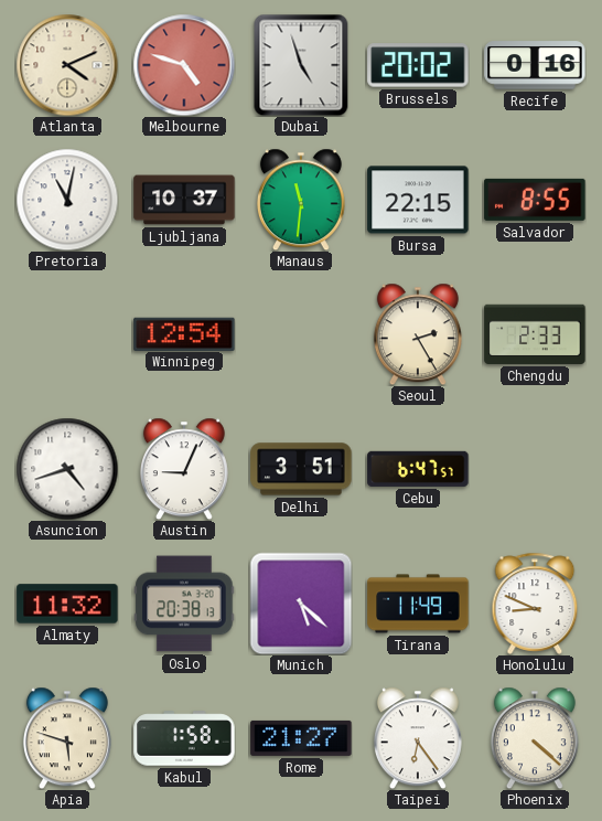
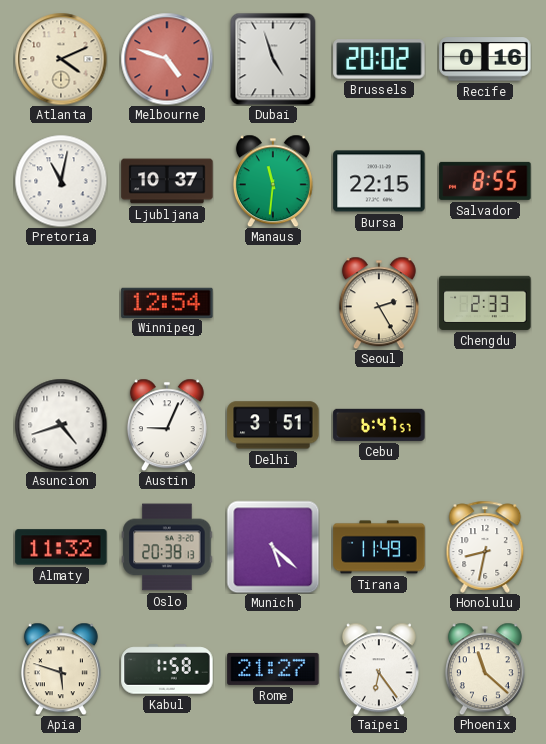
Honolulu: 8:49 -> 8:32 (485, 547)
Phoenix: 4:22 -> 11:22 (485, 669)
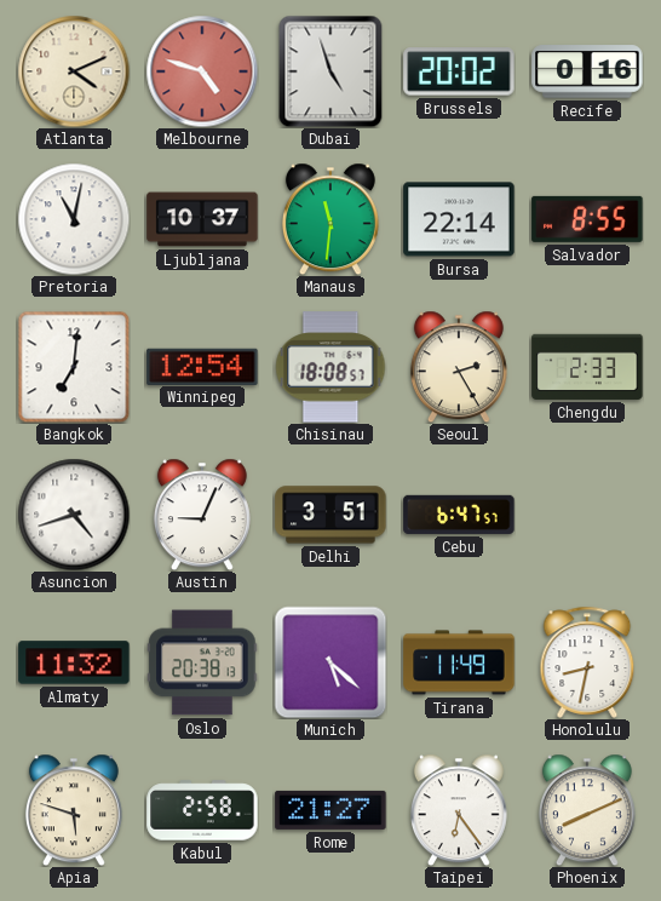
Bursa: 22:15 -> 22:14 (459, 219)
Bangkok: none -> 7:01 (74, 367)
Chisinau: none -> 18:08 (330, 367)
Kabul: 1:58 -> 2:58 (202, 810)
Phoenix: 11:22 -> 8:11 (587, 810)
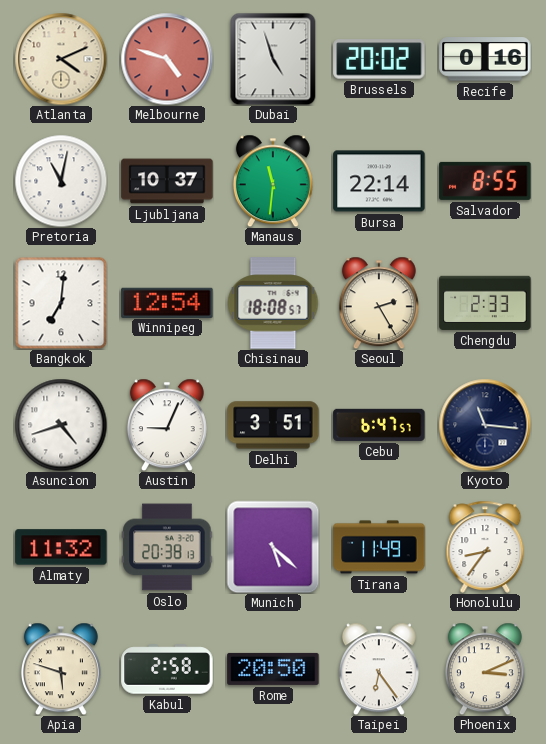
Kyoto: none -> 11:16 (485, 425)
Honolulu: 8:32 -> 8:36 (485, 547)
Rome: 21:27 -> 20:50 (273, 669)
Phoenix: 8:11 -> 3:11 (485, 669)
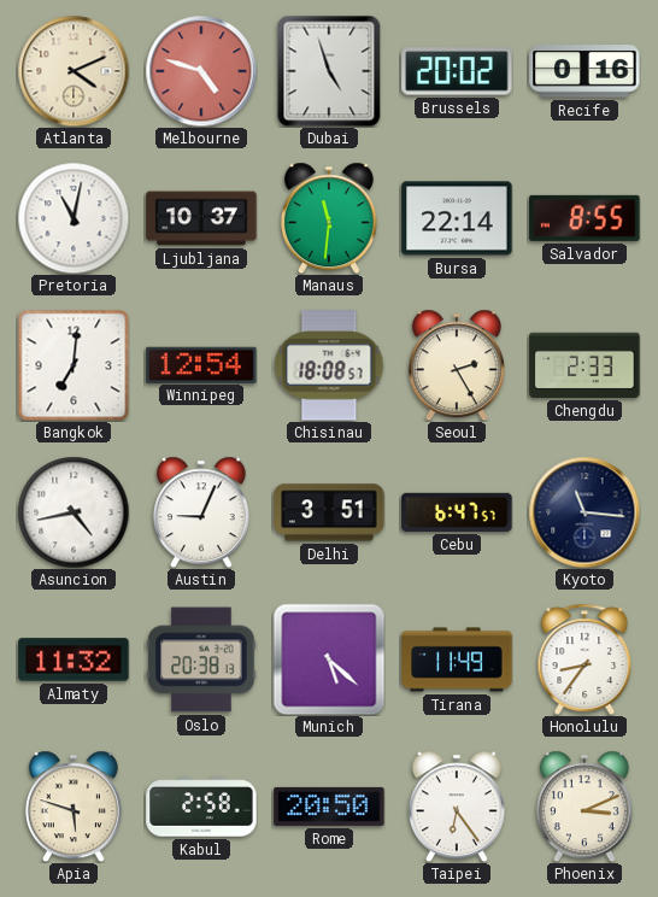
Asuncion: 4:42 -> 4:43 (74, 512)
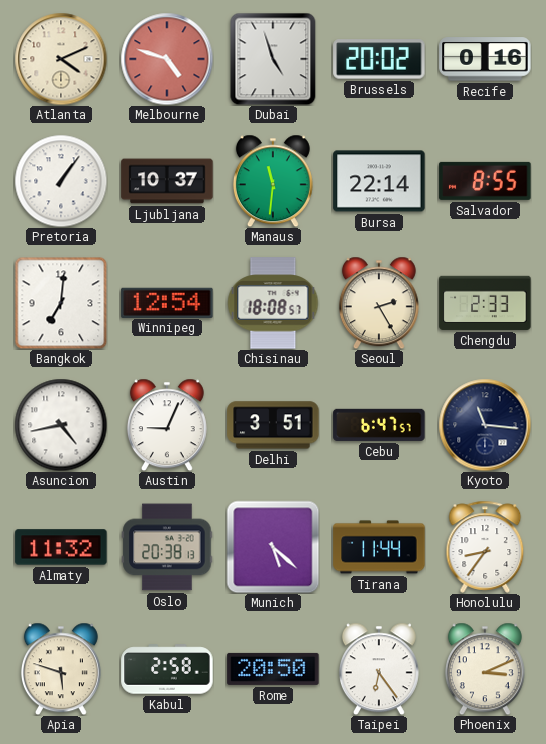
Pretoria: 11:02 -> 1:06 (61, 181)
Tirana: 11:49 -> 11:44 (379, 547)
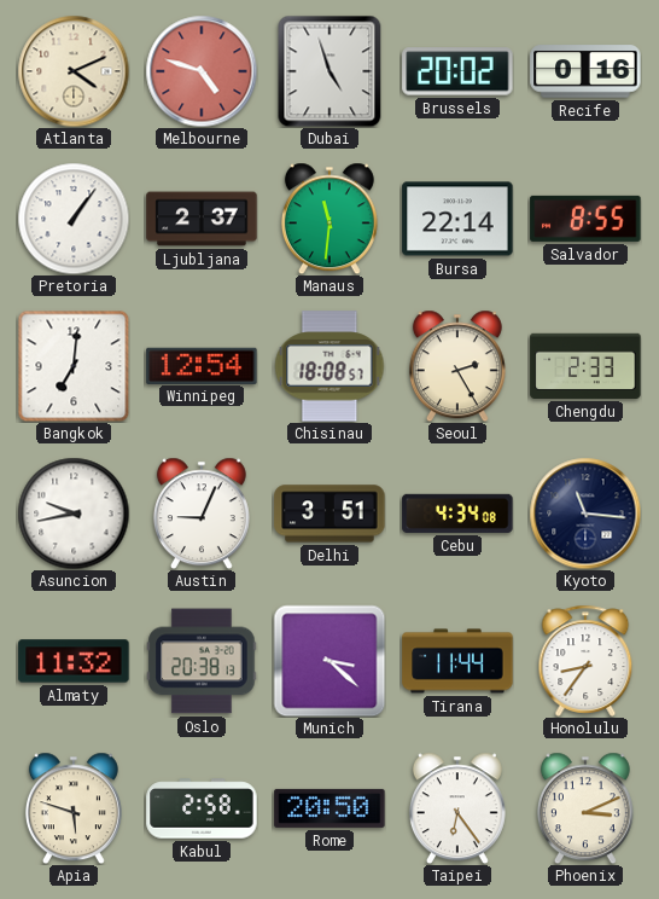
Ljubljana: 10:37 -> 2:37 (202, 219)
Asuncion: 4:43 -> 9:43 (74, 514)
Cebu: 6:47 -> 4:34 (457, 514)
Munich: 5:22 -> 3:22 (329, 661)
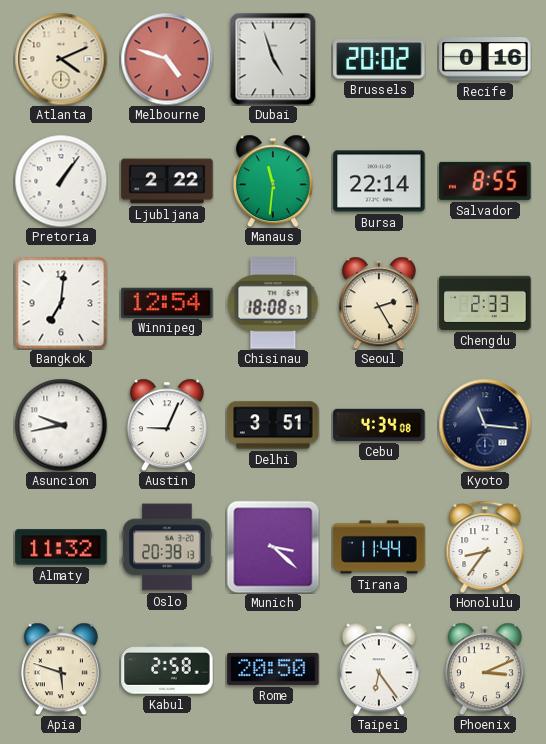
Ljubljana: 2:37 -> 2:22 (167, 181)
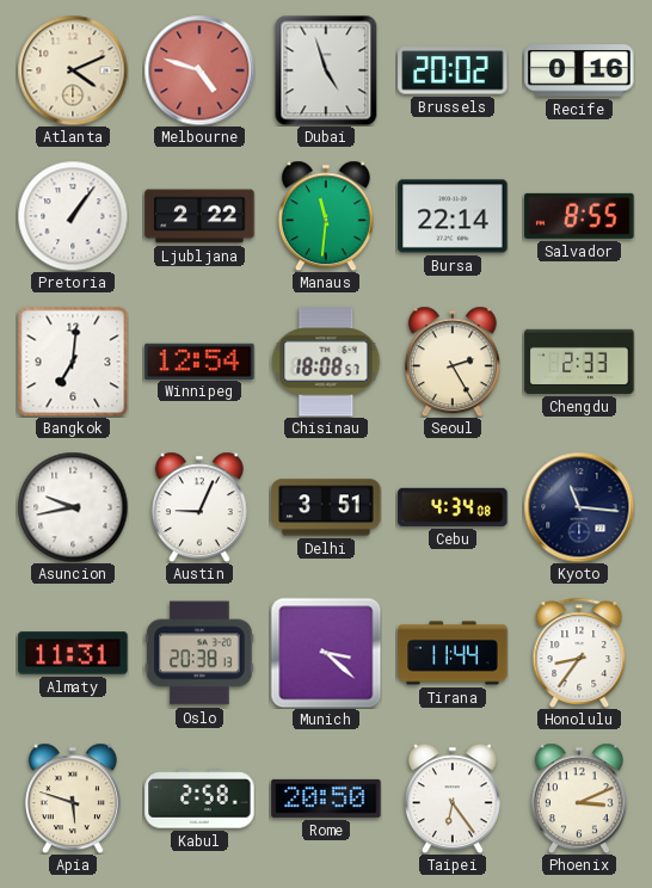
Almaty: 11:32 -> 11:31 (73, 653)
